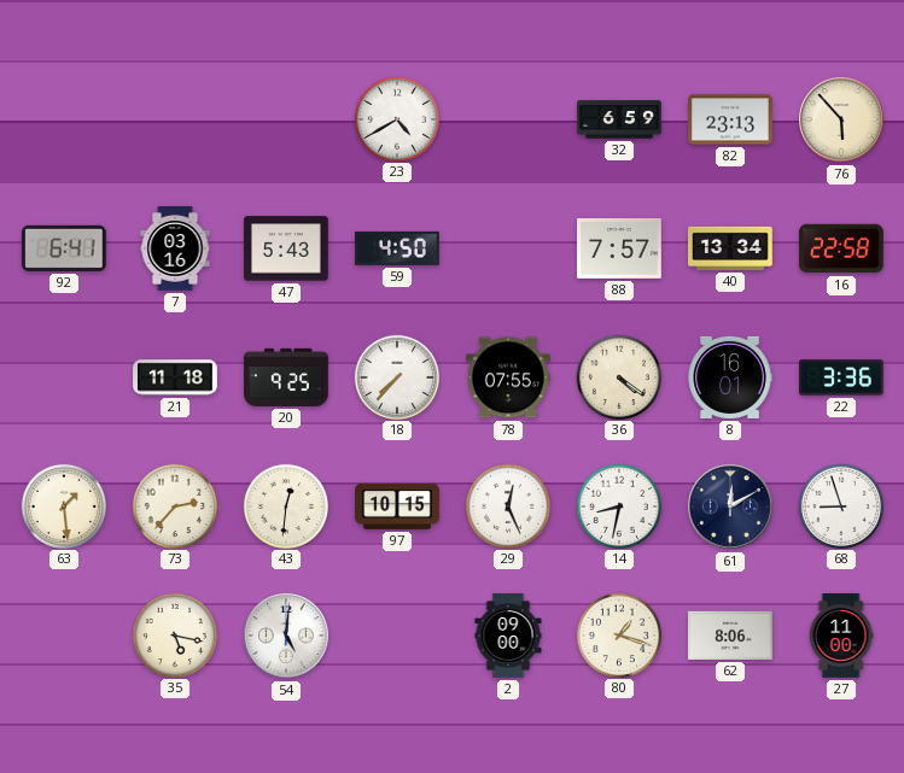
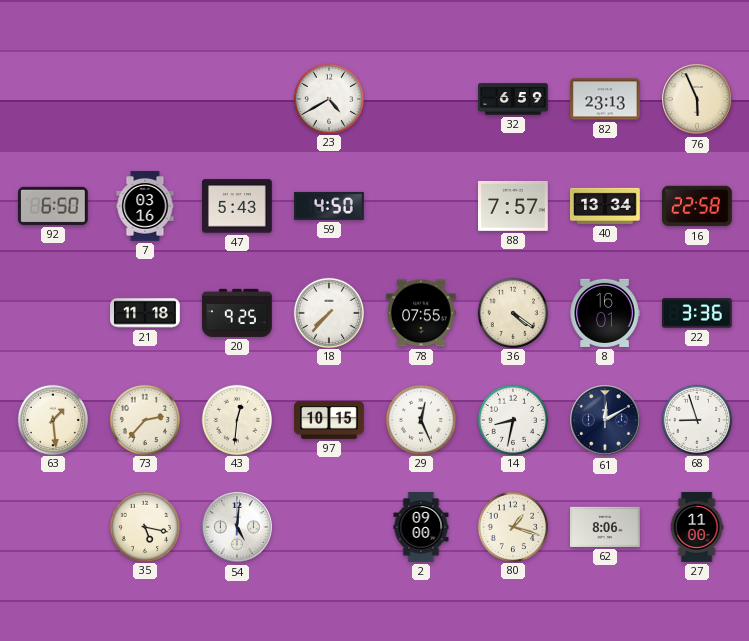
76: 5:53 -> 5:56 (697, 99)
92: 6:41 -> 6:50 (54, 206)
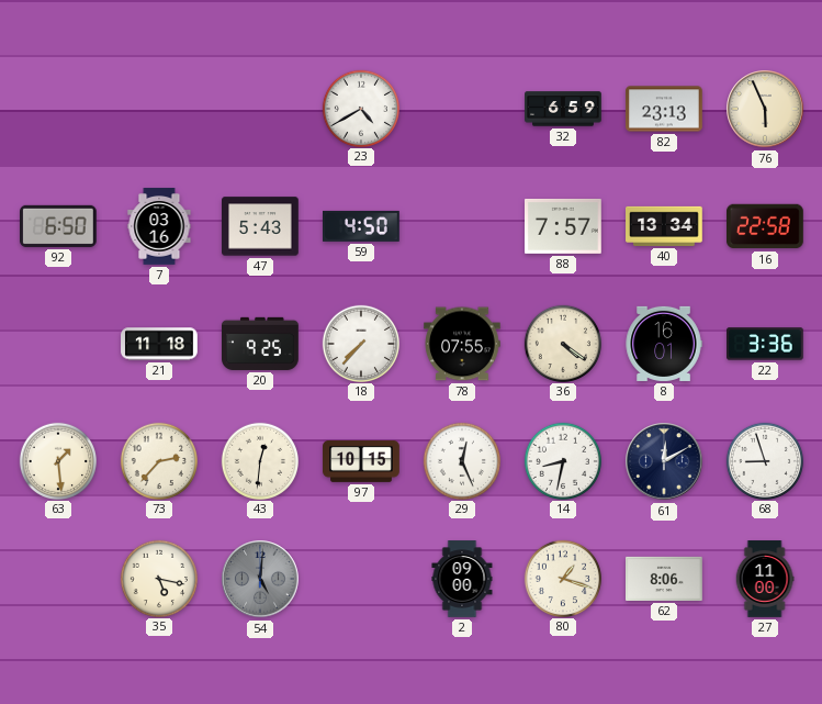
54 dial: white -> grey (260, 579)
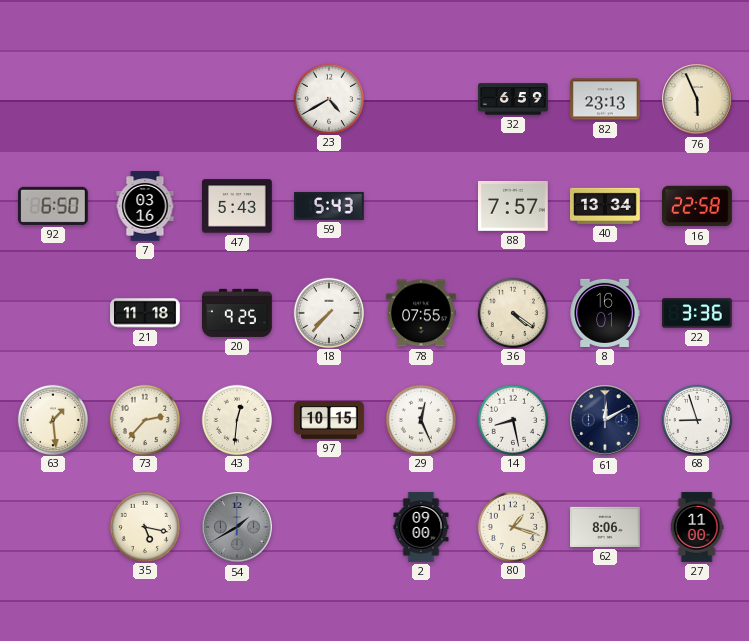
59: 4:50 -> 5:43 (330, 206)
14: 8:32 -> 8:28 (512, 419)
54: 5:01 -> 1:40 (237, 527)
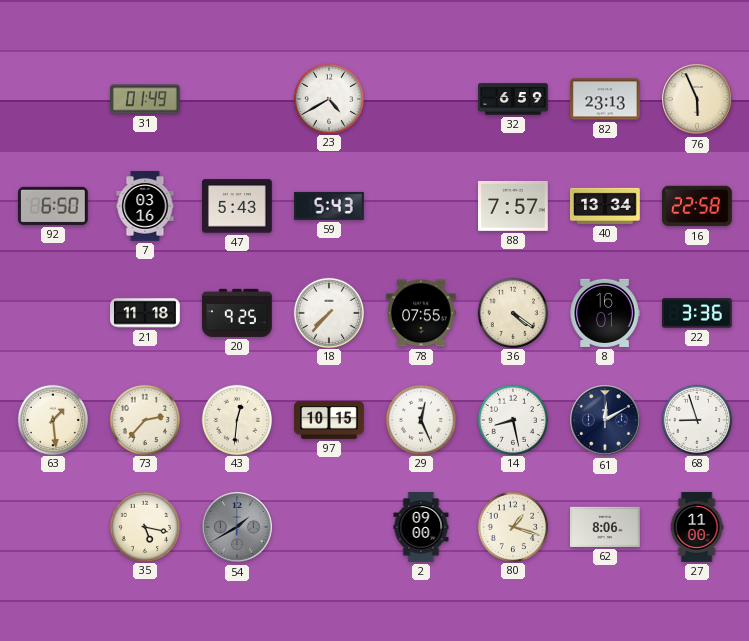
31: none -> 01:49 (146, 99)
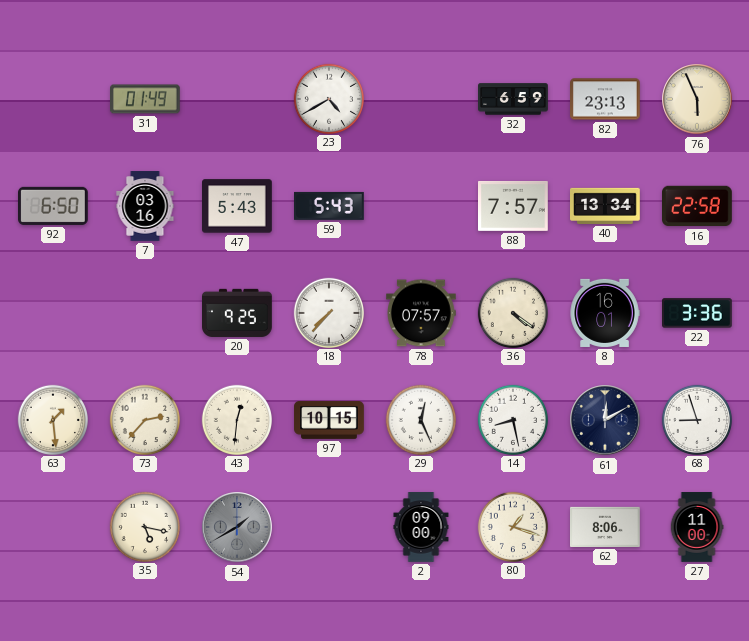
21: 11:18 -> none (145, 313)
78: 07:55 -> 07:57 (422, 313)
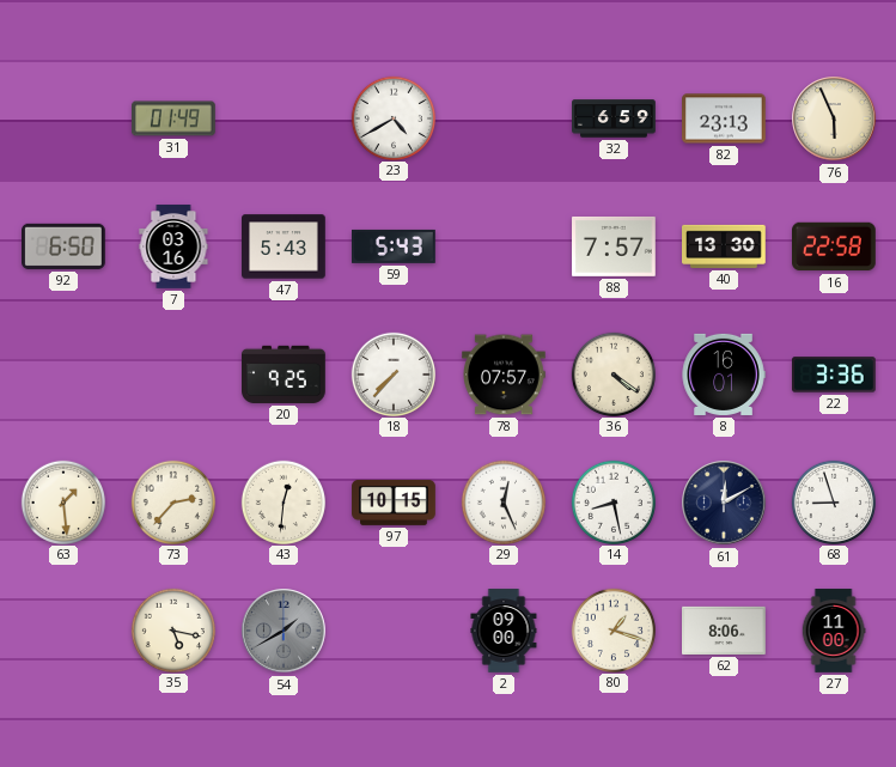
40: 13:34 -> 13:30 (724, 246)
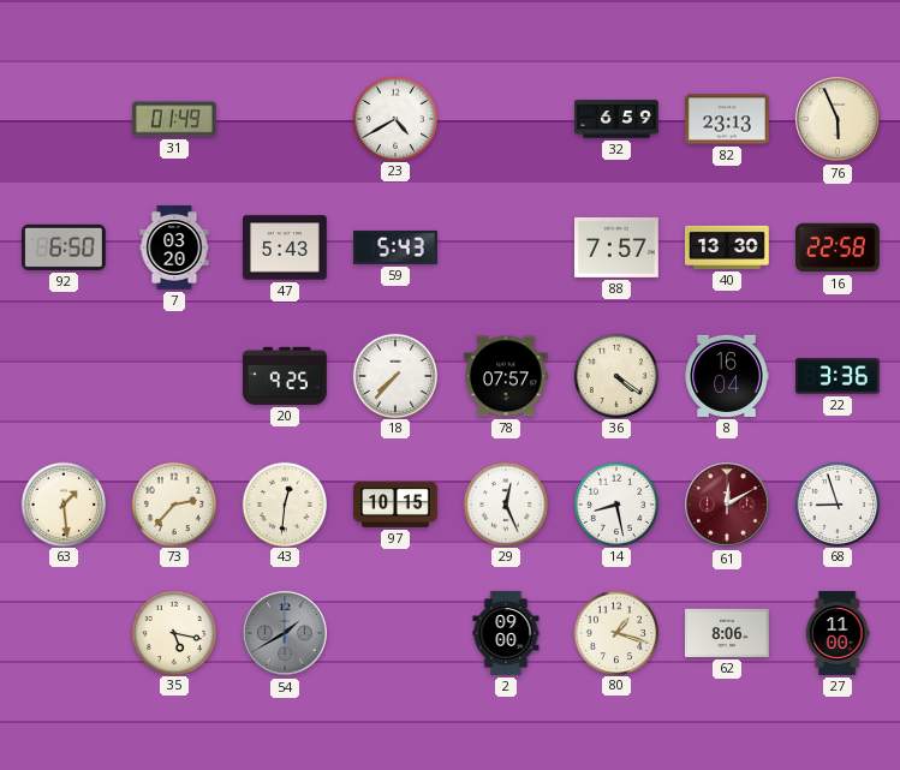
7: 03:16 -> 03:20 (174, 247)
8: 16:01 -> 16:04 (727, 376)
61 dial: navy -> burgundy (727, 505)
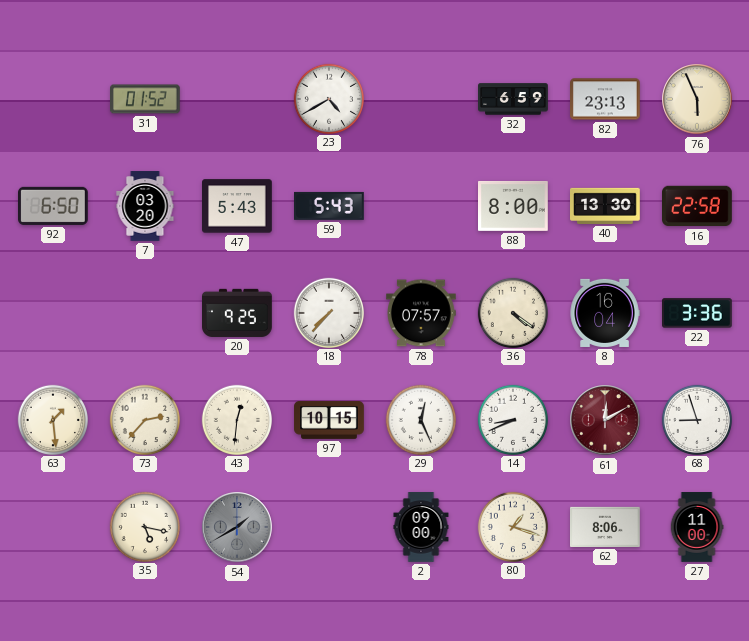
31: 01:49 -> 01:52 (146, 99)
88: 7:57 -> 8:00 (514, 206)
14: 8:28 -> 8:41 (512, 419)
